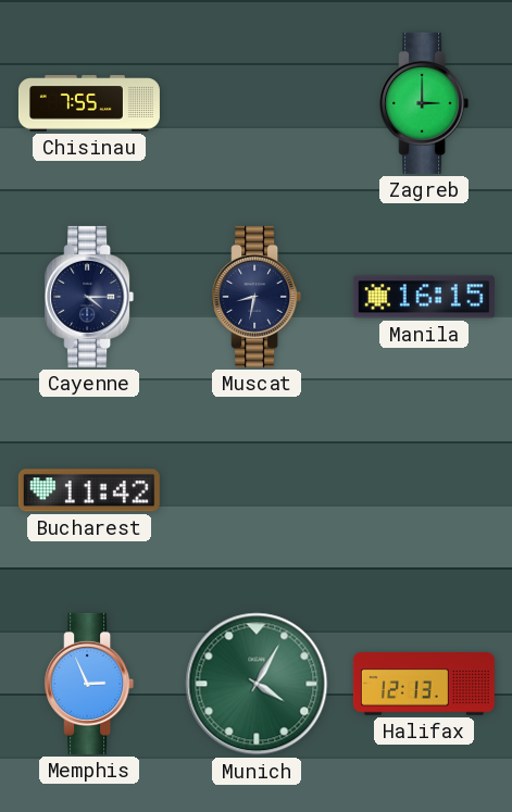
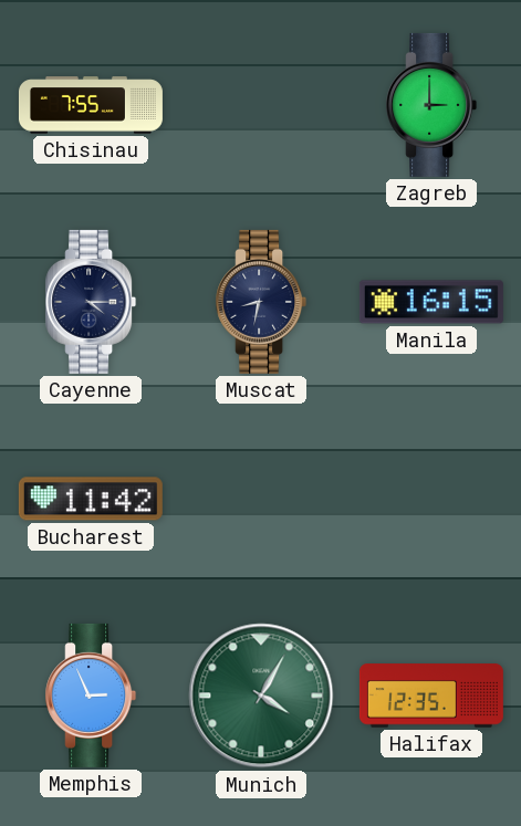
Halifax: 12:13 -> 12:35 (431, 696)
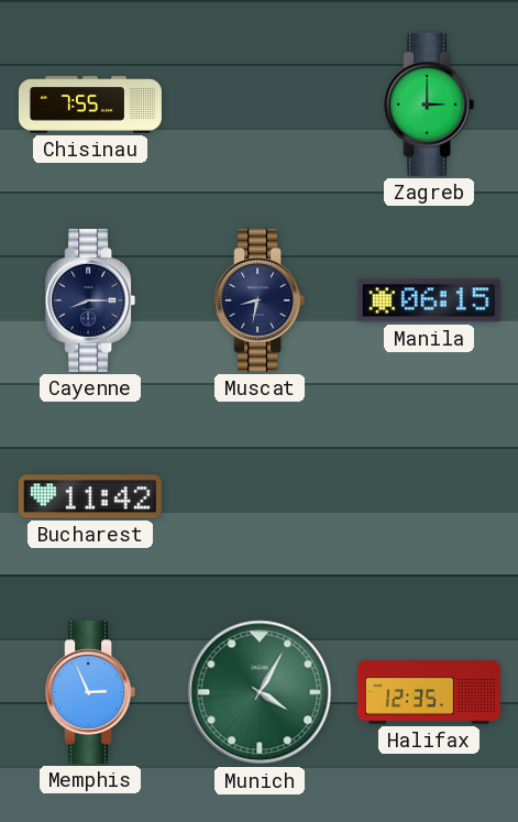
Cayenne: 4:15 -> 8:15 (90, 300)
Manila: 16:15 -> 06:15 (429, 300)
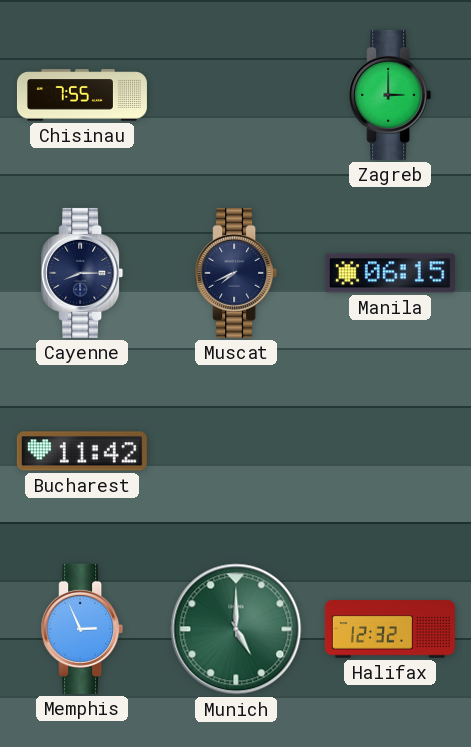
Muscat: 8:32 -> 7:41 (236, 273)
Munich: 4:05 -> 5:00 (236, 629)
Halifax: 12:35 -> 12:32 (390, 629)
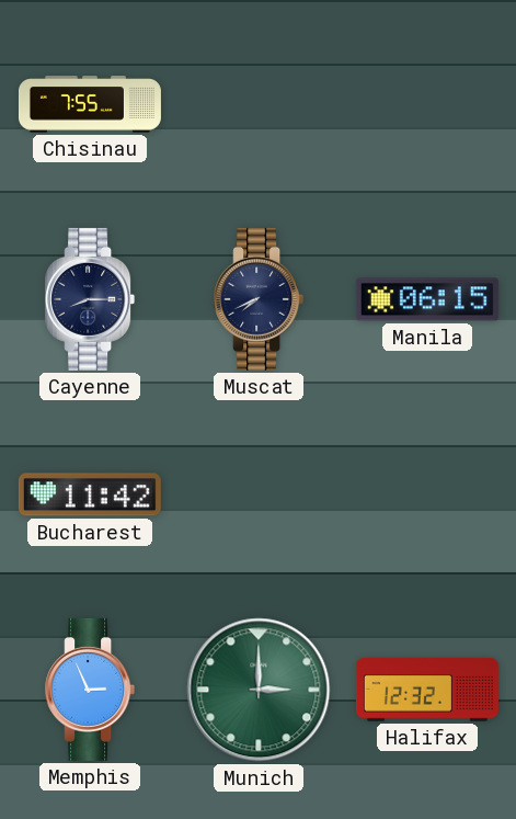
Zagreb: 3:00 -> none (390, 95)
Munich: 5:00 -> 3:00 (259, 690)
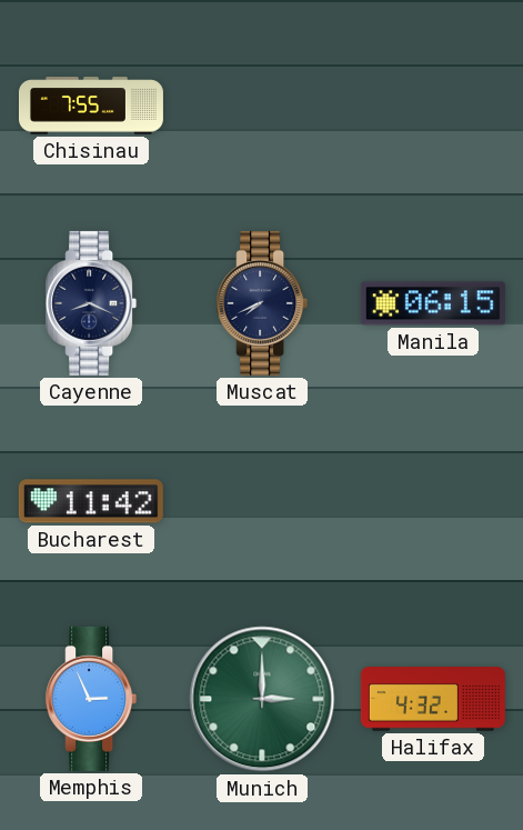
Cayenne: 8:15 -> 8:19 (91, 303)
Halifax: 12:32 -> 4:32 (433, 699)
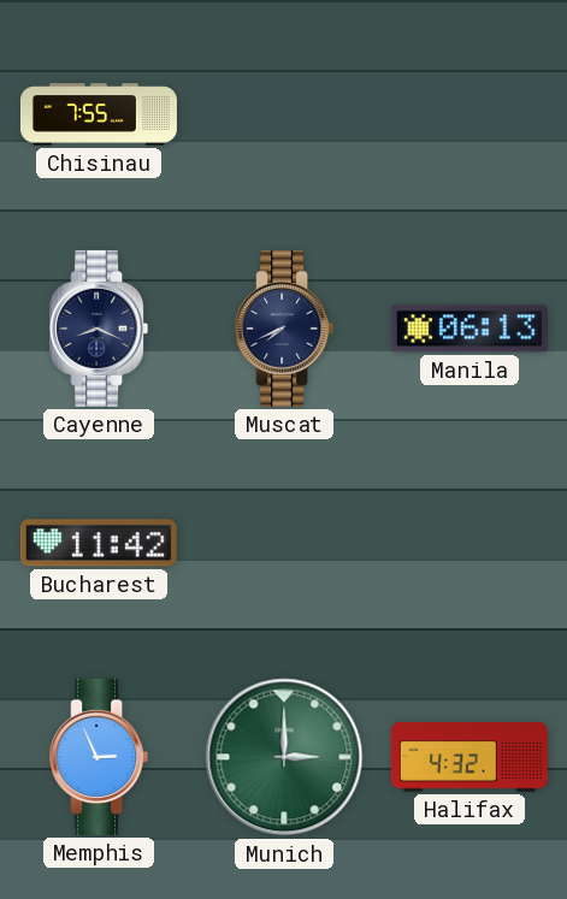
Manila: 06:15 -> 06:13 (469, 329)
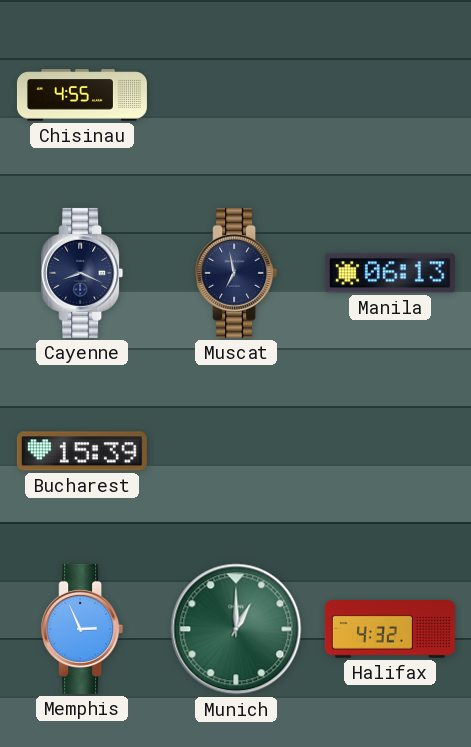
Chisinau: 7:55 -> 4:55 (82, 95)
Muscat: 7:41 -> 6:58 (236, 273)
Bucharest: 11:42 -> 15:39 (82, 451)
Munich: 3:00 -> 1:00 (236, 629)
